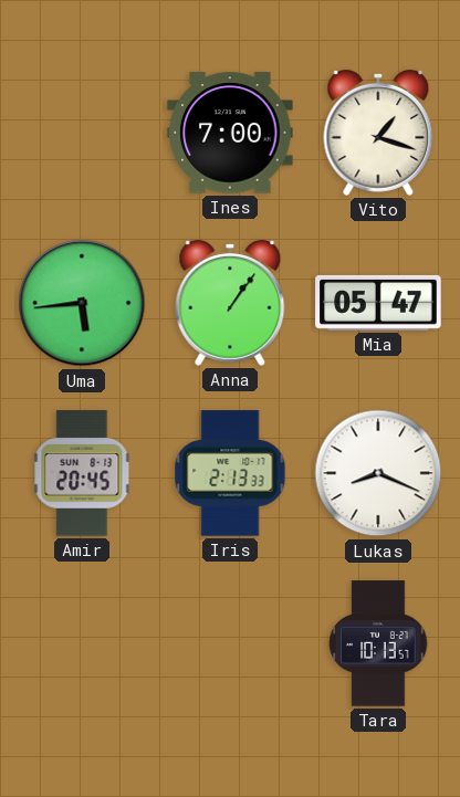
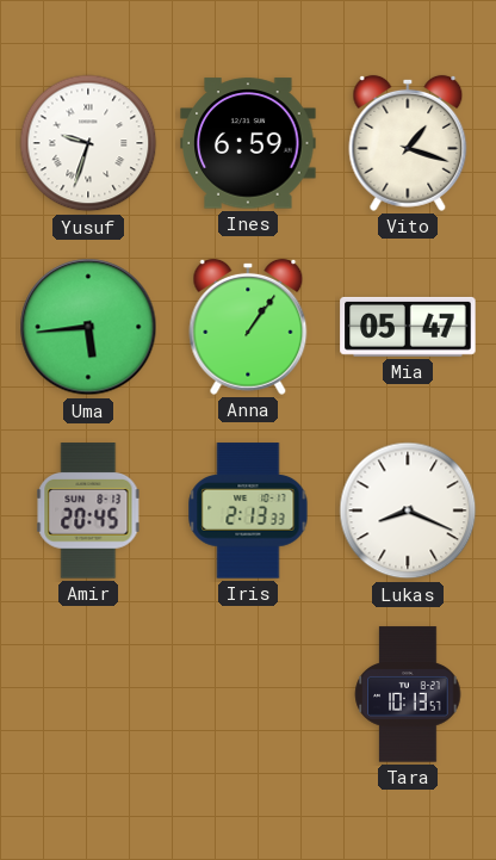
Yusuf: none -> 9:33 (88, 143)
Ines: 7:00 -> 6:59 (248, 143)
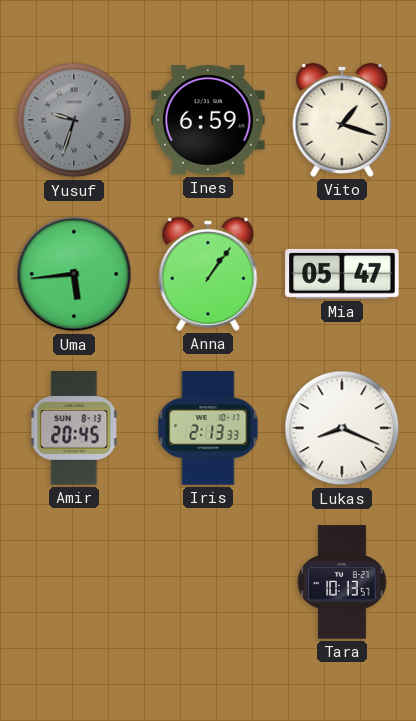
Yusuf dial: white -> grey (74, 120)
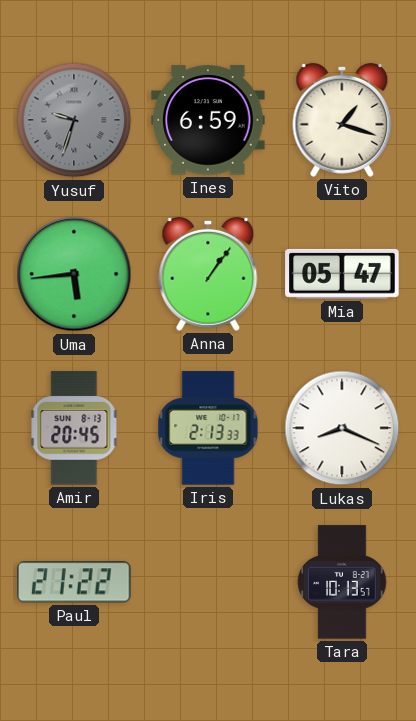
Paul: none -> 21:22 (75, 582)
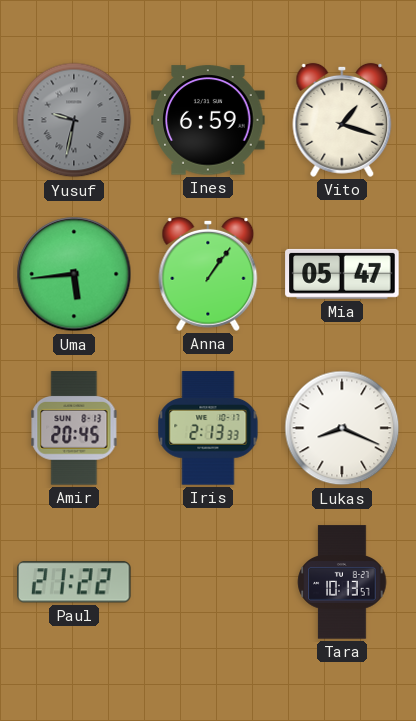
Yusuf: 9:33 -> 9:32 (74, 120)
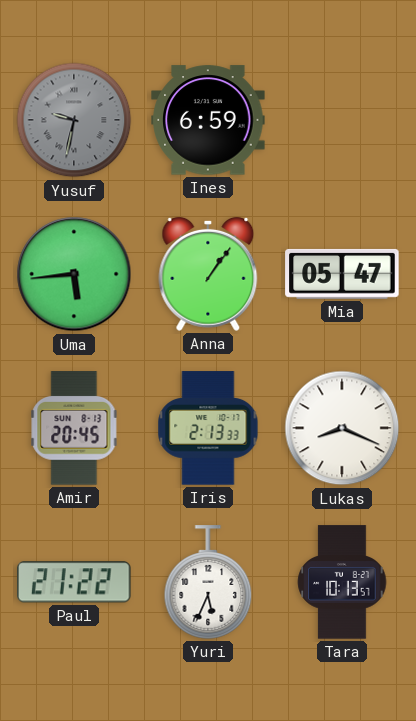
Vito: 1:18 -> none (342, 120)
Yuri: none -> 5:34 (208, 582)
